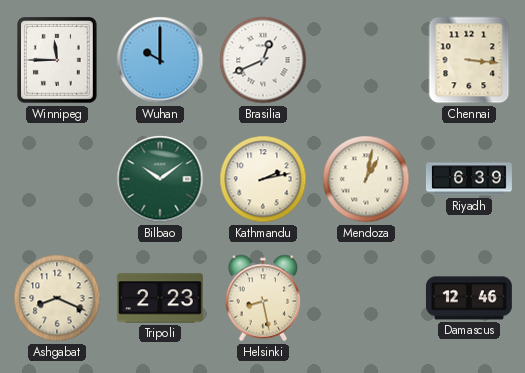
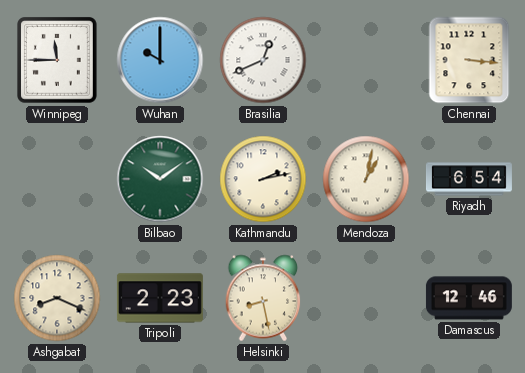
Riyadh: 6:39 -> 6:54 (469, 179)
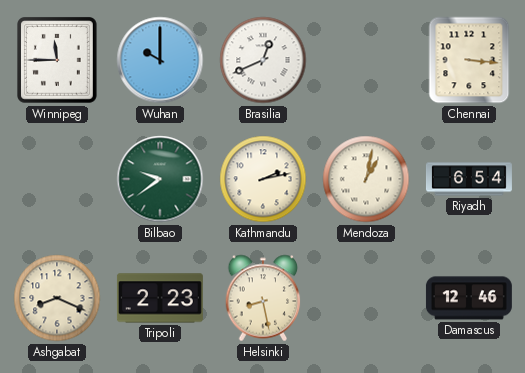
Bilbao: 10:09 -> 9:39 (160, 179)
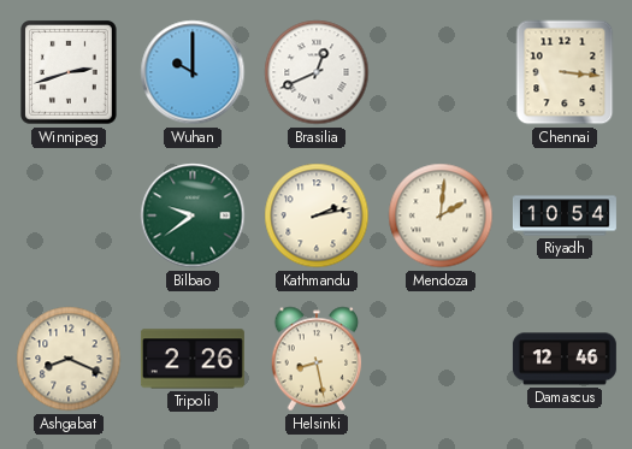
Winnipeg: 11:45 -> 2:42 (70, 73)
Mendoza: 1:02 -> 2:01 (441, 215)
Riyadh: 6:54 -> 10:54 (565, 215)
Tripoli: 2:23 -> 2:26 (193, 359)
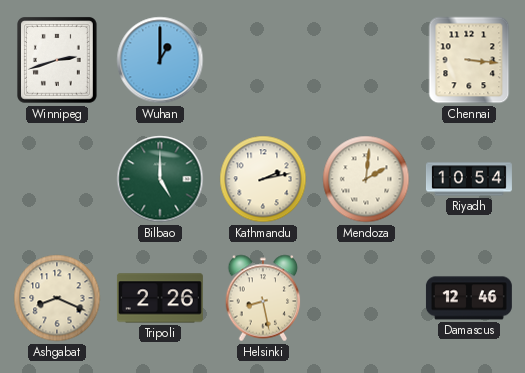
Wuhan: 10:00 -> 1:00 (160, 60)
Brasilia: 12:41 -> none (317, 72)
Bilbao: 9:39 -> 5:00 (160, 179)
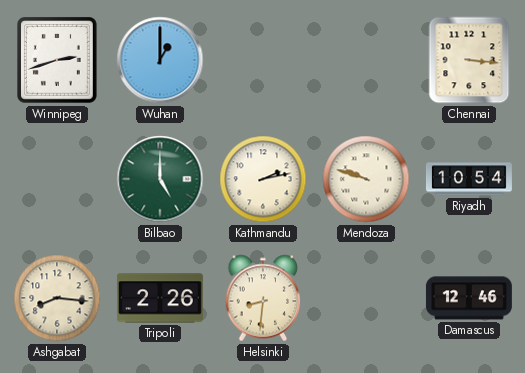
Mendoza: 2:01 -> 9:48 (366, 179)
Ashgabat: 8:19 -> 8:16 (57, 298)
Helsinki: 8:28 -> 8:31 (263, 298)
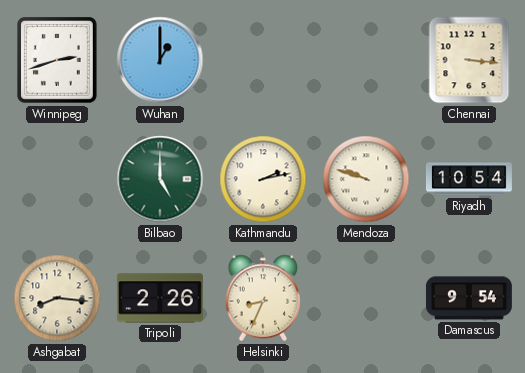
Helsinki: 8:31 -> 8:34 (263, 298)
Damascus: 12:46 -> 9:54 (469, 298)
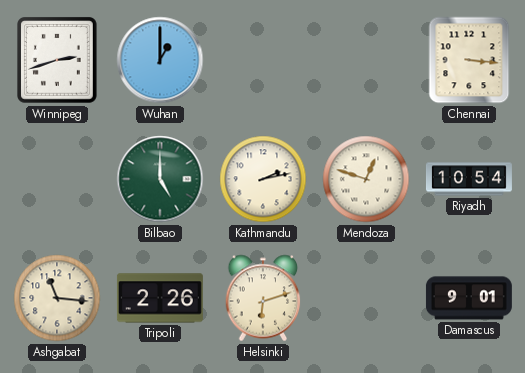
Mendoza: 9:48 -> 12:48 (366, 179)
Ashgabat: 8:16 -> 11:16 (57, 298)
Helsinki: 8:34 -> 6:12 (263, 298)
Damascus: 9:54 -> 9:01 (469, 298)
